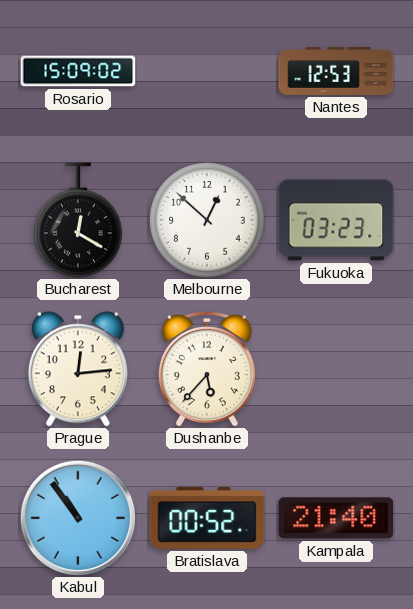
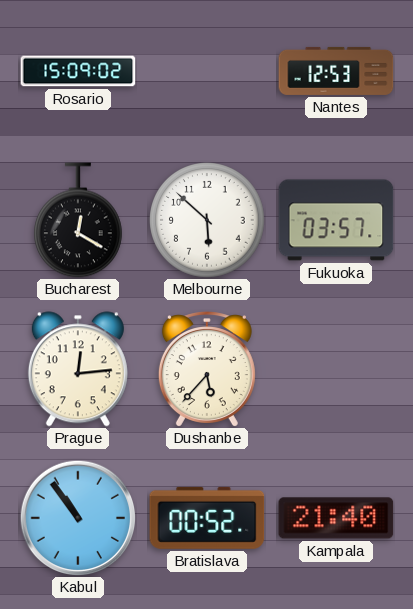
Melbourne: 12:52 -> 5:52 (207, 220)
Fukuoka: 03:23 -> 03:57 (336, 220)
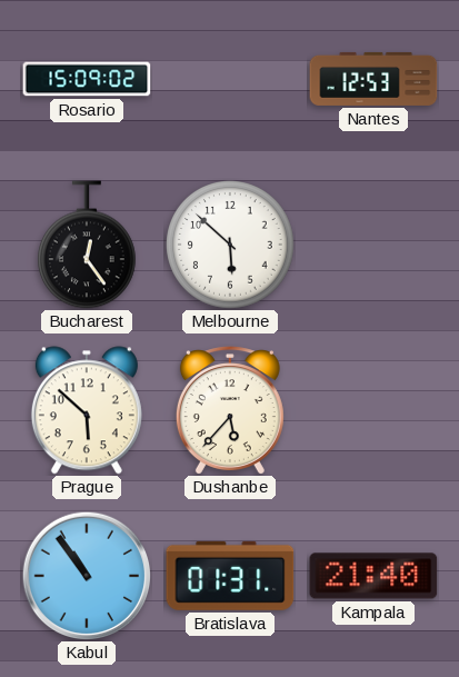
Bucharest: 12:20 -> 12:24 (88, 245)
Fukuoka: 03:57 -> none (336, 220)
Prague: 12:14 -> 5:52 (87, 410)
Bratislava: 00:52 -> 01:31 (230, 576)
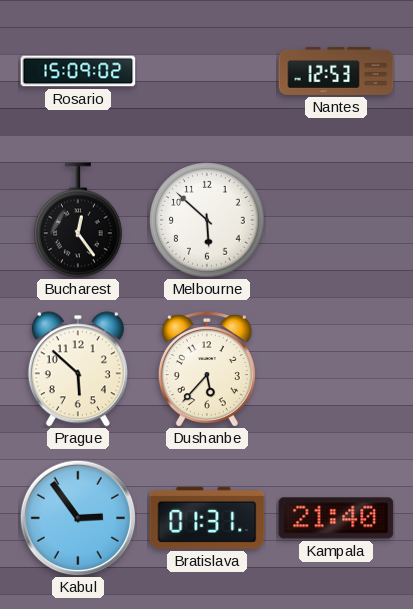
Kabul: 10:54 -> 2:54 (77, 517)
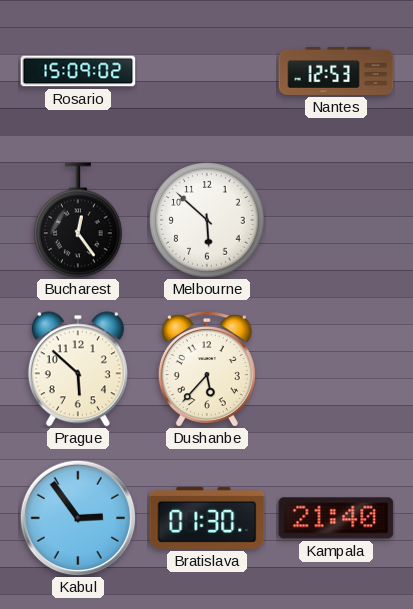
Bratislava: 01:31 -> 01:30 (207, 518)
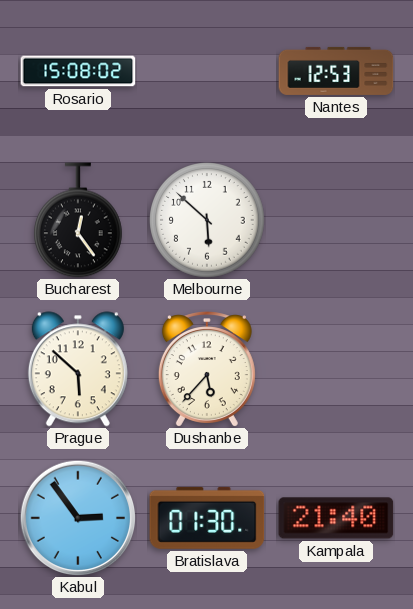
Rosario: 15:09 -> 15:08 (78, 71)
